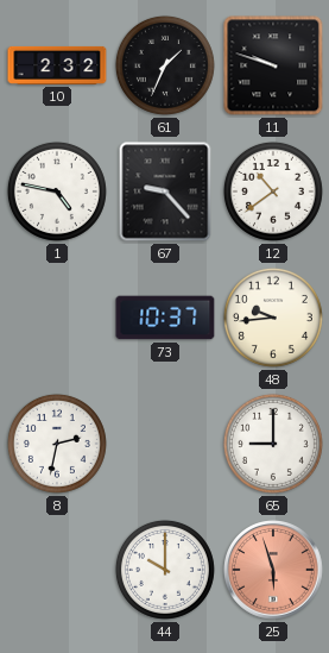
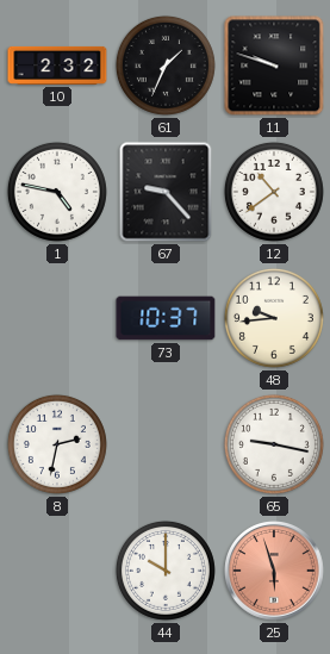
65: 9:00 -> 9:17 (274, 444)
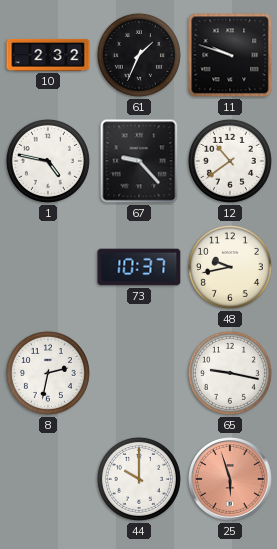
48: 9:44 -> 9:43 (230, 267)
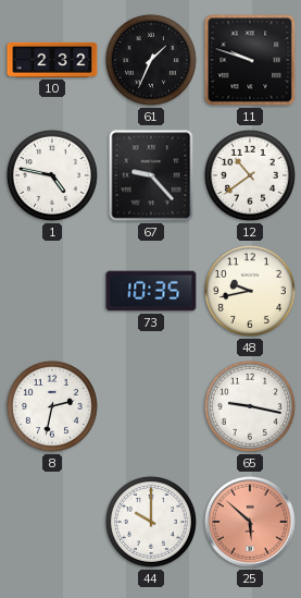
73: 10:37 -> 10:35 (151, 291)
25: 5:57 -> 5:52 (251, 523)
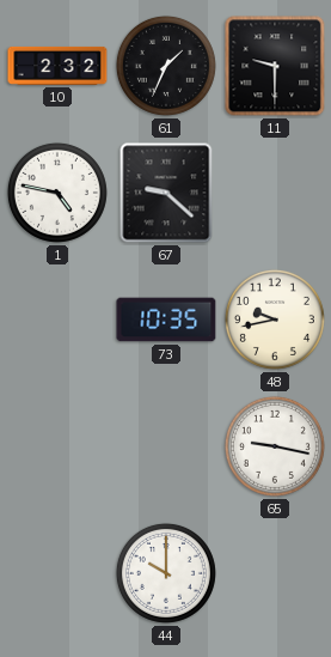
11: 9:48 -> 9:30 (275, 66)
67: 9:23 -> 9:22 (166, 193)
12: 10:39 -> none (250, 175)
8: 2:32 -> none (52, 406)
25: 5:52 -> none (251, 523)
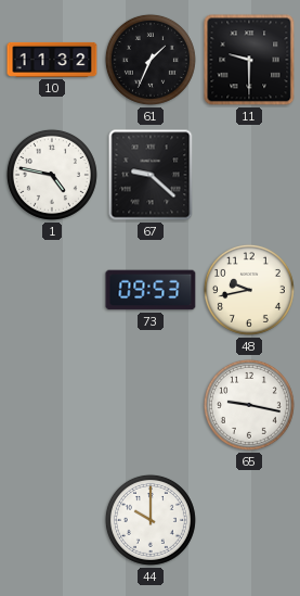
10: 2:32 -> 11:32 (52, 60)
73: 10:35 -> 09:53 (151, 290)
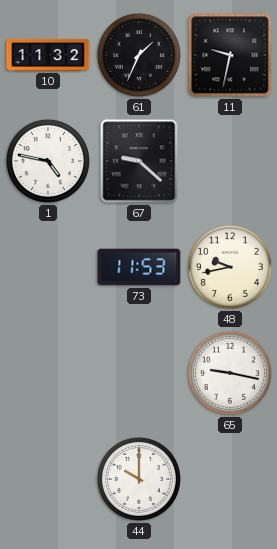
11: 9:30 -> 9:32 (230, 55)
73: 09:53 -> 11:53 (139, 267)
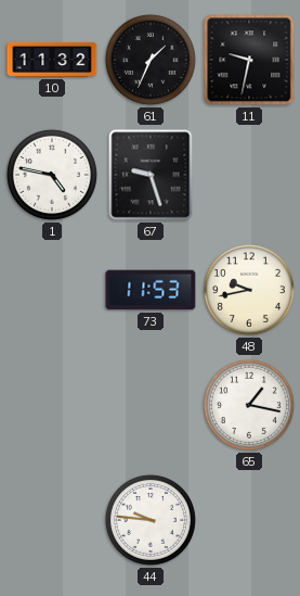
67: 9:22 -> 9:27 (151, 175)
65: 9:17 -> 1:17 (249, 405)
44: 10:00 -> 9:46 (151, 520)
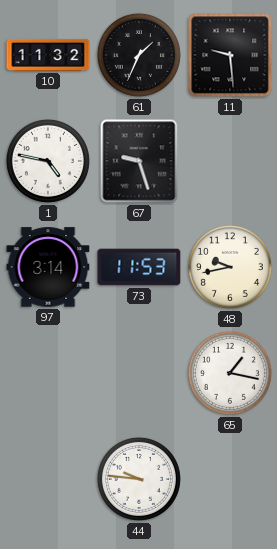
11: 9:32 -> 9:29 (230, 55)
97: none -> 3:14 (48, 267)
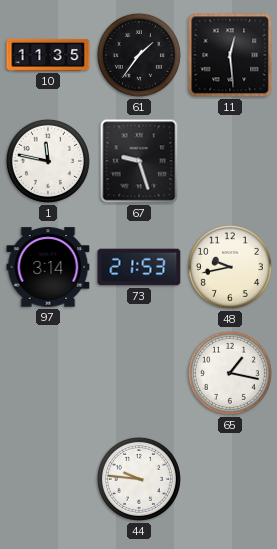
10: 11:32 -> 11:35 (48, 55)
61: 1:34 -> 1:36 (139, 55)
11: 9:29 -> 12:29 (230, 55)
1: 4:47 -> 11:47 (48, 161)
73: 11:53 -> 21:53 (139, 267)
